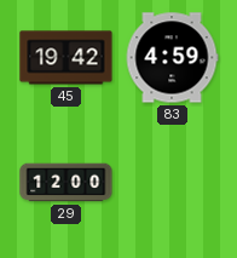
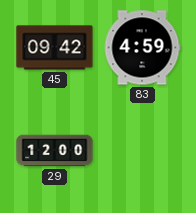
45: 19:42 -> 09:42 (55, 48)
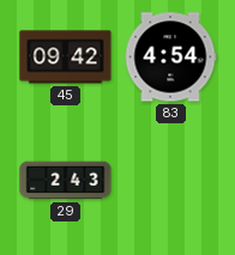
83: 4:59 -> 4:54 (170, 57)
29: 12:00 -> 2:43 (66, 181)
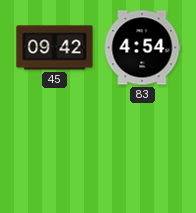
29: 2:43 -> none (66, 181)
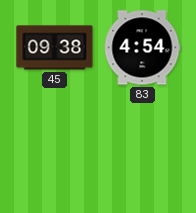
45: 09:42 -> 09:38 (55, 48)
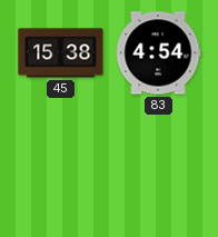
45: 09:38 -> 15:38 (61, 53)
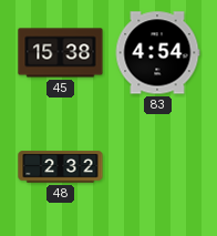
48: none -> 2:32 (61, 167)
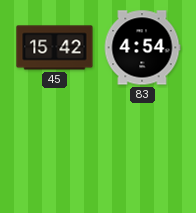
45: 15:38 -> 15:42 (55, 48)
48: 2:32 -> none (61, 167)
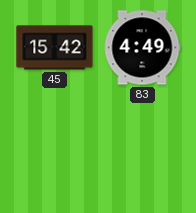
83: 4:54 -> 4:49 (142, 48)
